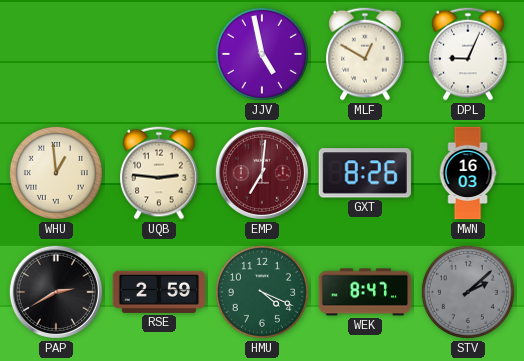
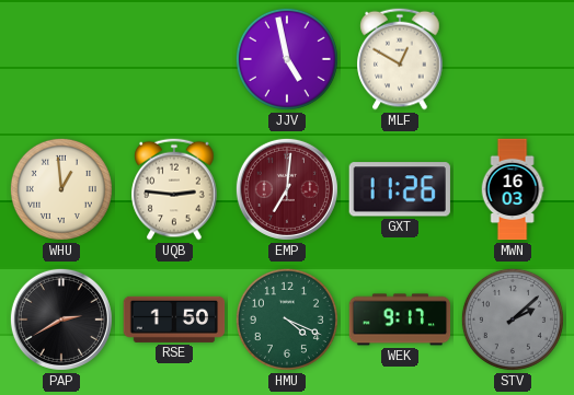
DPL: 9:04 -> none (468, 54)
GXT: 8:26 -> 11:26 (400, 189)
RSE: 2:59 -> 1:50 (174, 320)
WEK: 8:47 -> 9:17 (400, 320)
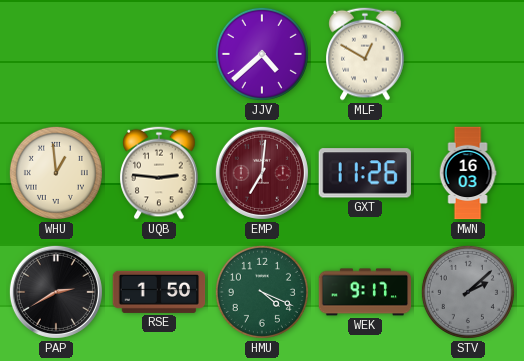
JJV: 4:58 -> 4:38 (262, 54)
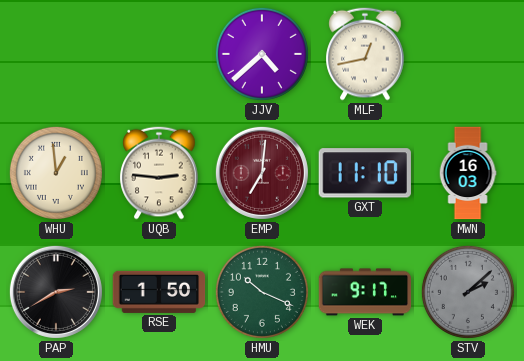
MLF: 12:50 -> 12:43 (365, 54)
GXT: 11:26 -> 11:10 (365, 173)
HMU: 4:19 -> 10:19 (262, 292)
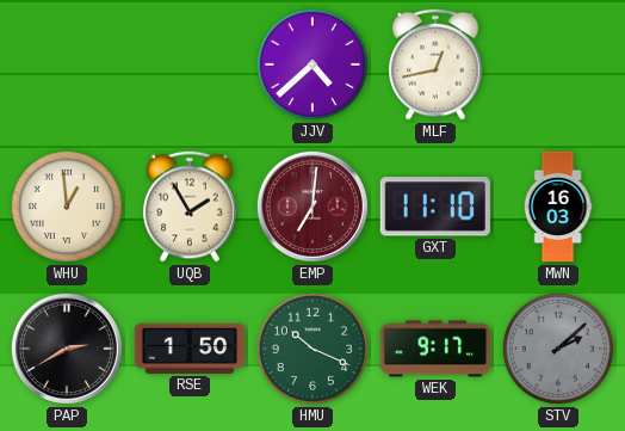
UQB: 2:46 -> 1:55 (190, 207)
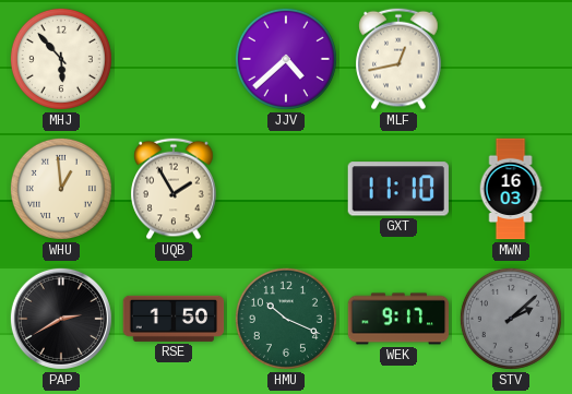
MHJ: none -> 5:53 (61, 59)
EMP: 7:01 -> none (312, 207)
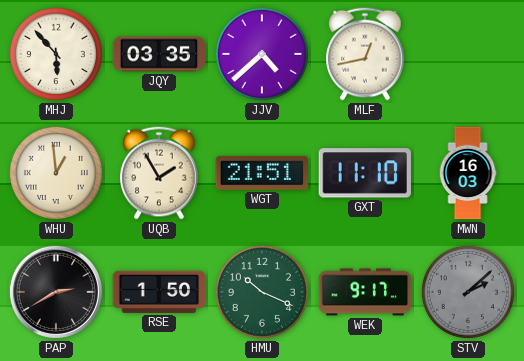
JQY: none -> 03:35 (159, 54)
WGT: none -> 21:51 (261, 173)
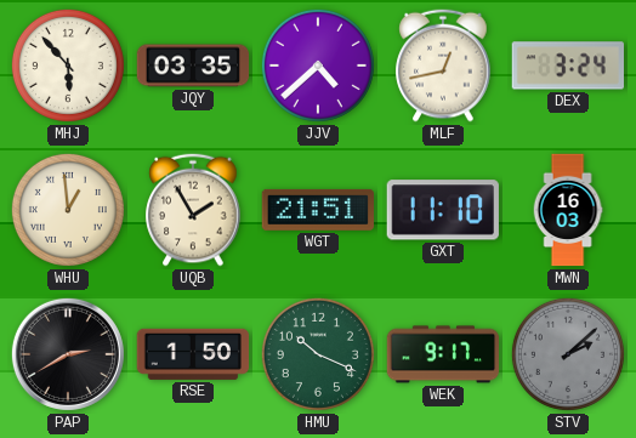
DEX: none -> 3:24 (567, 66)
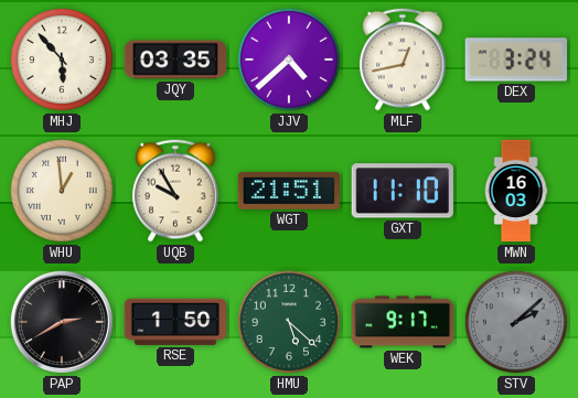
UQB: 1:55 -> 9:55 (175, 191)
HMU: 10:19 -> 5:22 (289, 322)
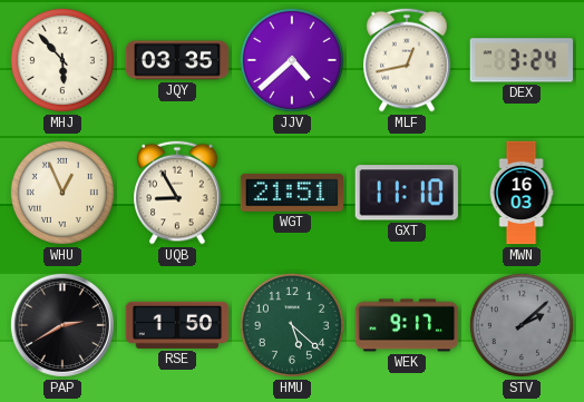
WHU: 12:59 -> 12:56 (62, 193)
UQB: 9:55 -> 8:55 (177, 193)
